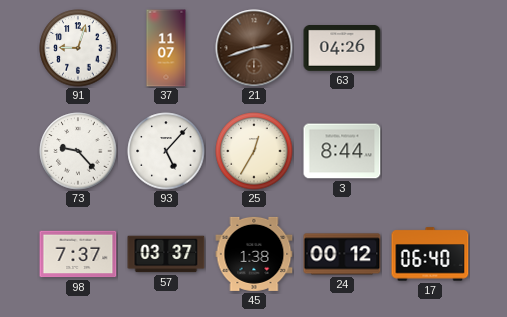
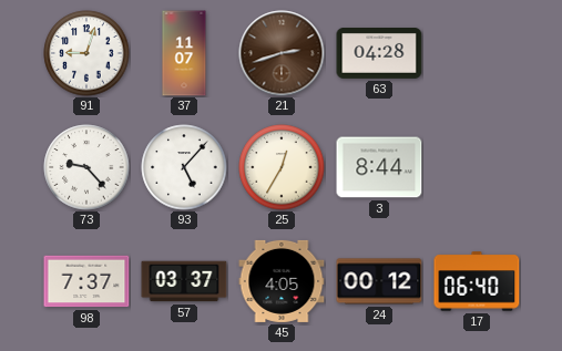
63: 04:26 -> 04:28 (379, 54)
45: 1:38 -> 4:05 (282, 281)
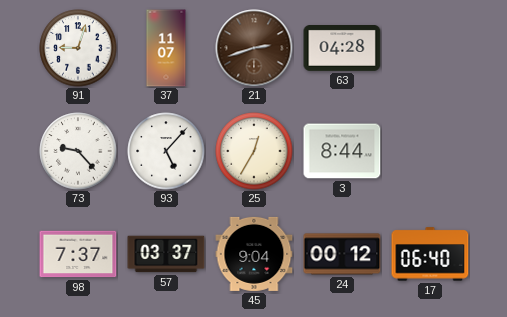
45: 4:05 -> 9:04 (254, 254)
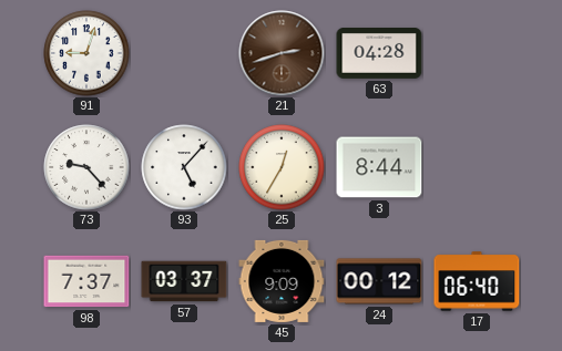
37: 11:07 -> none (166, 48)
45: 9:04 -> 9:09 (282, 281)
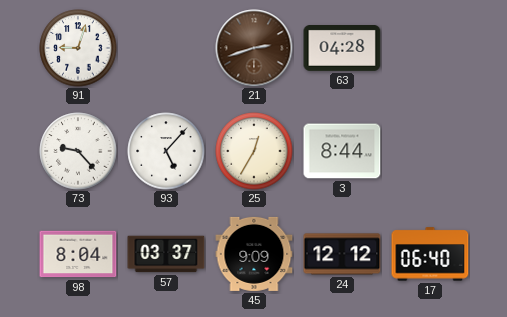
98: 7:37 -> 8:04 (78, 254)
24: 00:12 -> 12:12 (342, 254)
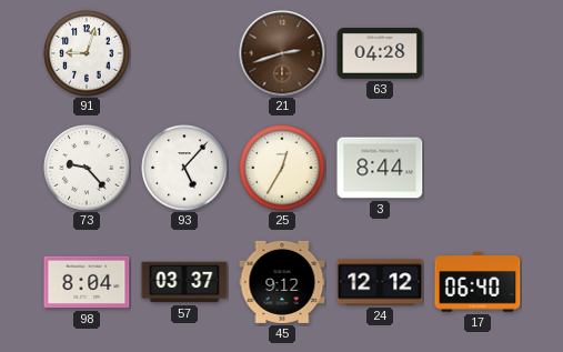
45: 9:09 -> 9:12 (282, 282)
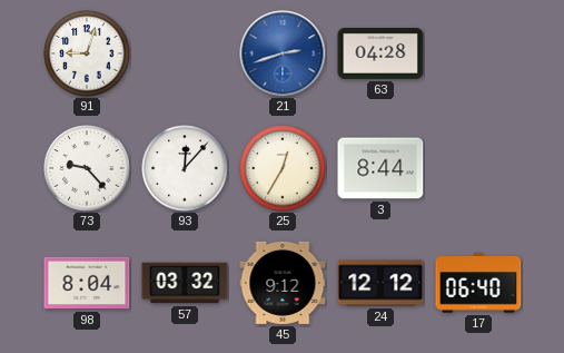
21 dial: brown -> blue (283, 53)
93: 5:07 -> 12:07 (185, 168)
57: 03:37 -> 03:32 (185, 283)
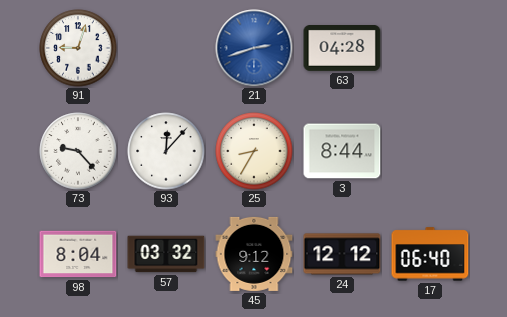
25: 12:35 -> 8:35 (254, 151)
